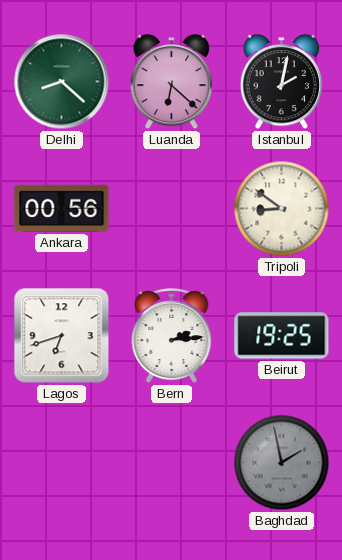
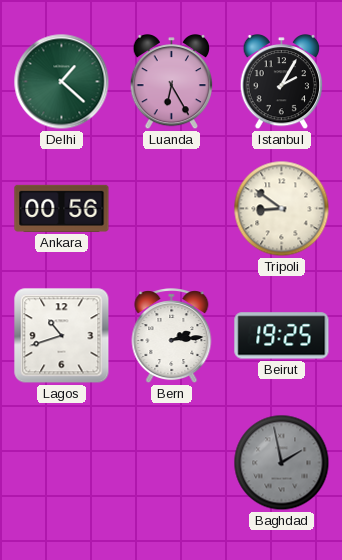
Delhi: 8:22 -> 1:22 (62, 82)
Luanda: 6:22 -> 6:25 (171, 83)
Istanbul: 2:02 -> 2:05 (281, 83)
Lagos: 6:42 -> 10:42 (62, 336)
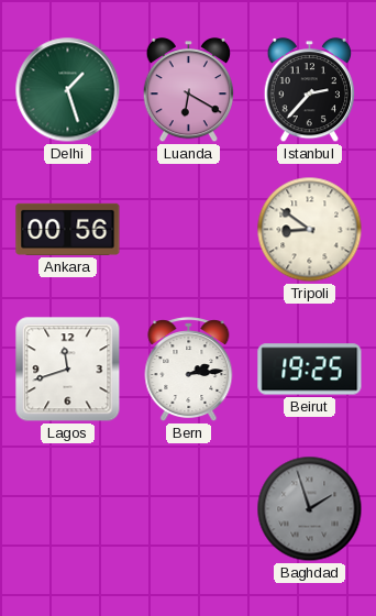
Delhi: 1:22 -> 1:27 (68, 90)
Luanda: 6:25 -> 6:20 (188, 91)
Istanbul: 2:05 -> 2:37 (309, 91)
Lagos: 10:42 -> 11:42 (68, 370)
Baghdad: 1:58 -> 1:57 (310, 509)
